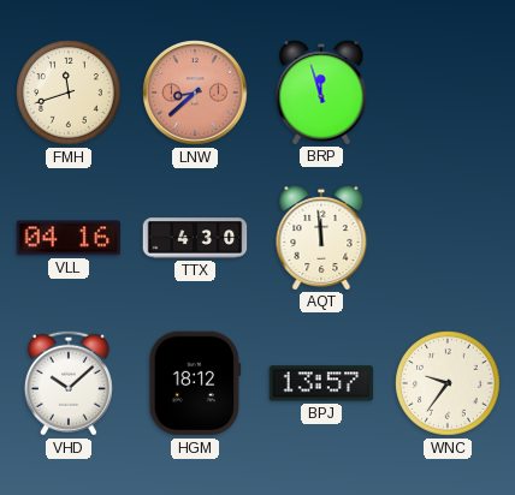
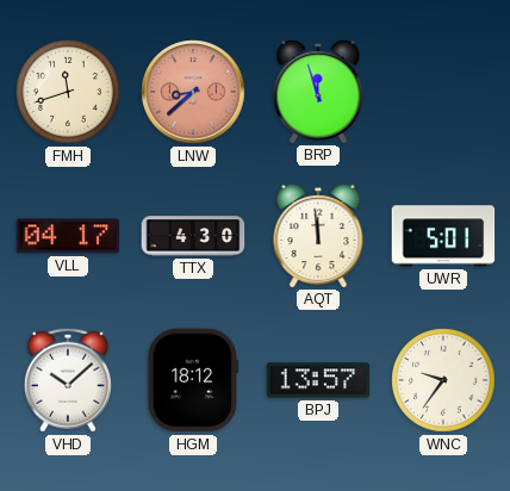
VLL: 04:16 -> 04:17 (68, 236)
UWR: none -> 5:01 (443, 236)
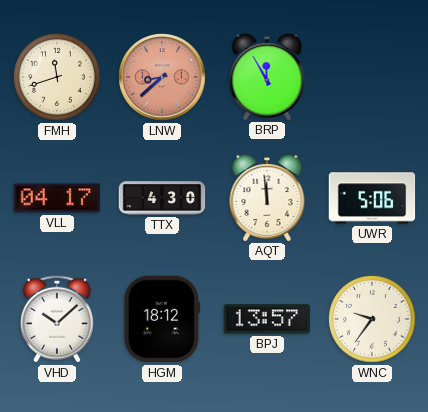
BRP: 11:57 -> 11:55 (267, 76)
UWR: 5:01 -> 5:06 (372, 198)
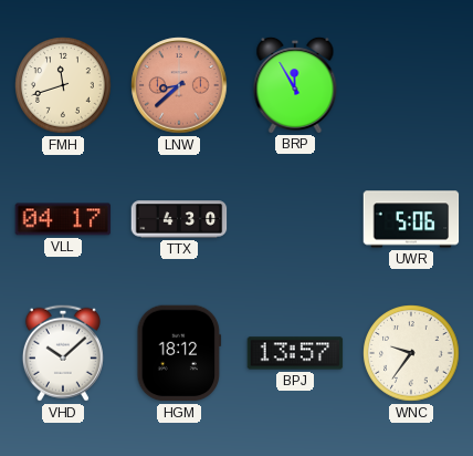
AQT: 11:59 -> none (267, 197)
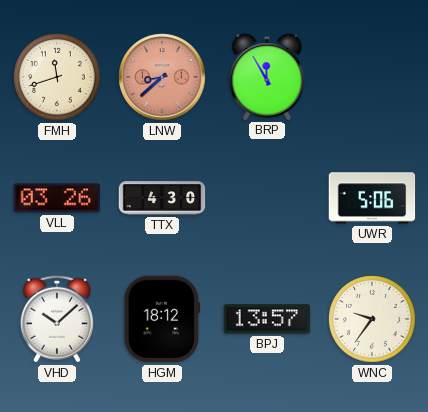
VLL: 04:17 -> 03:26 (57, 198)
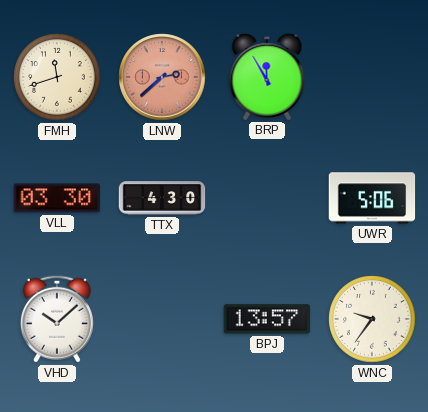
LNW: 8:38 -> 2:38 (162, 77)
VLL: 03:26 -> 03:30 (57, 198)
HGM: 18:12 -> none (162, 319)
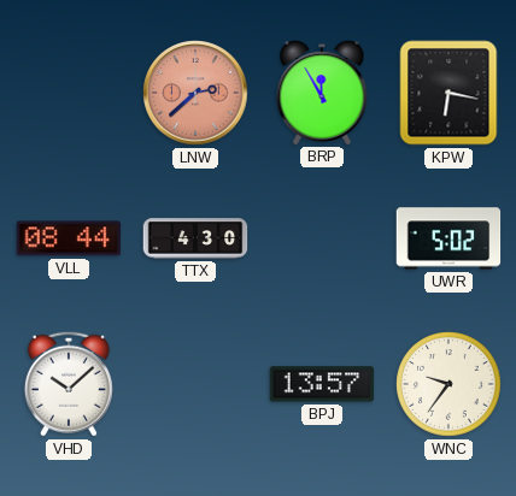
FMH: 11:42 -> none (57, 77)
KPW: none -> 6:17 (448, 93)
VLL: 03:30 -> 08:44 (69, 238)
UWR: 5:06 -> 5:02 (448, 238)
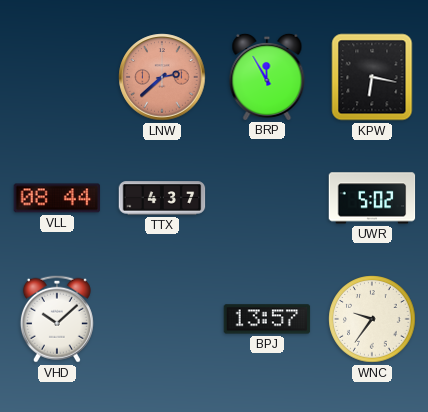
TTX: 4:30 -> 4:37 (162, 198)
